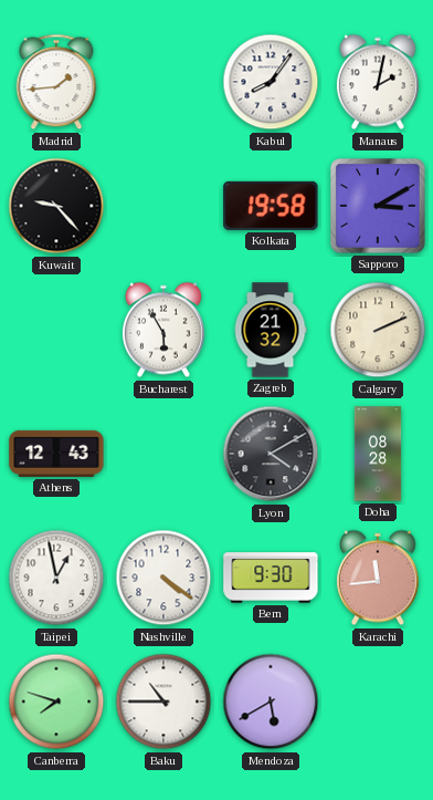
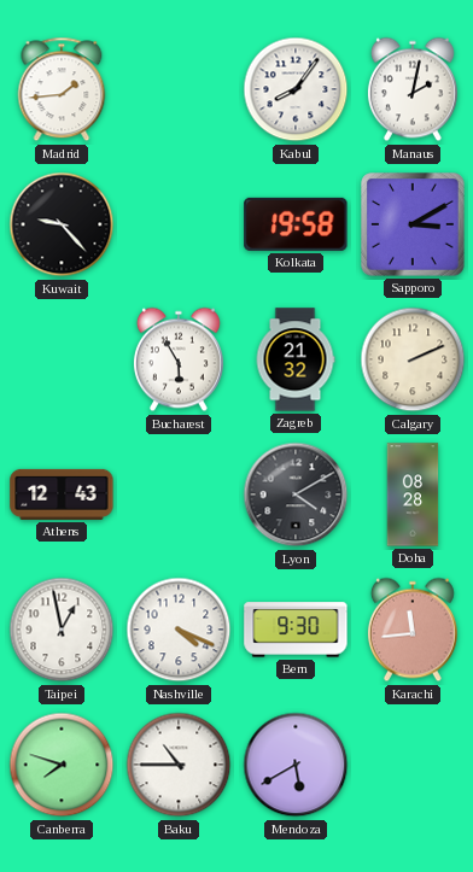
Nashville: 4:21 -> 4:19 (179, 630)
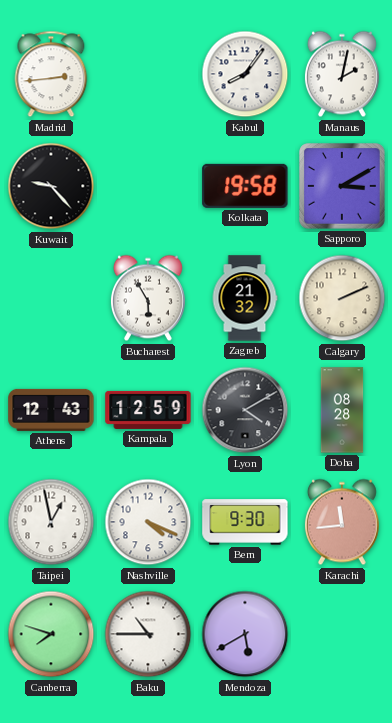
Madrid: 1:44 -> 2:44 (51, 74)
Kampala: none -> 12:59 (148, 410)
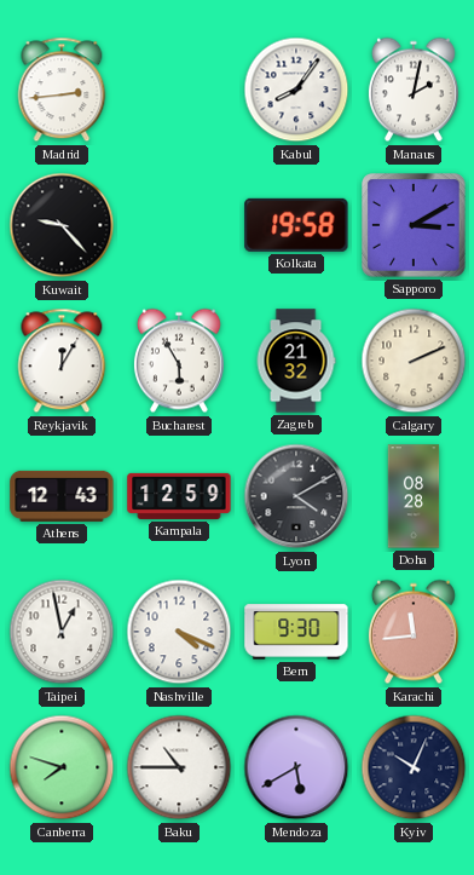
Reykjavik: none -> 12:05 (62, 361)
Kyiv: none -> 10:04 (414, 767)
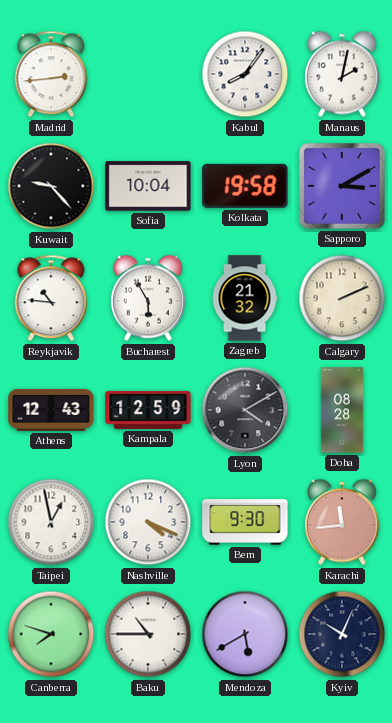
Sofia: none -> 10:04 (148, 186)
Reykjavik: 12:05 -> 10:46 (51, 298)
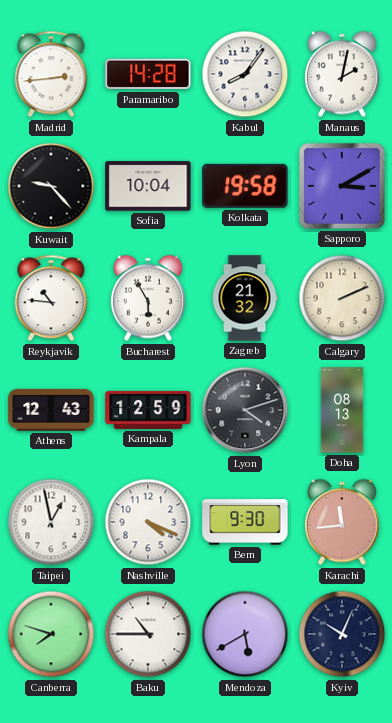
Paramaribo: none -> 14:28 (148, 74)
Lyon: 4:10 -> 4:12 (245, 410)
Doha: 08:28 -> 08:13 (342, 410)
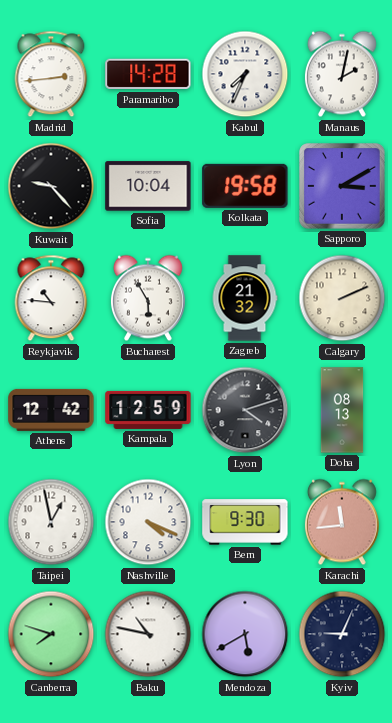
Kabul: 8:06 -> 7:34 (245, 74)
Athens: 12:43 -> 12:42 (51, 410)
Baku: 10:45 -> 10:47 (148, 634)
Kyiv: 10:04 -> 9:04 (342, 634)
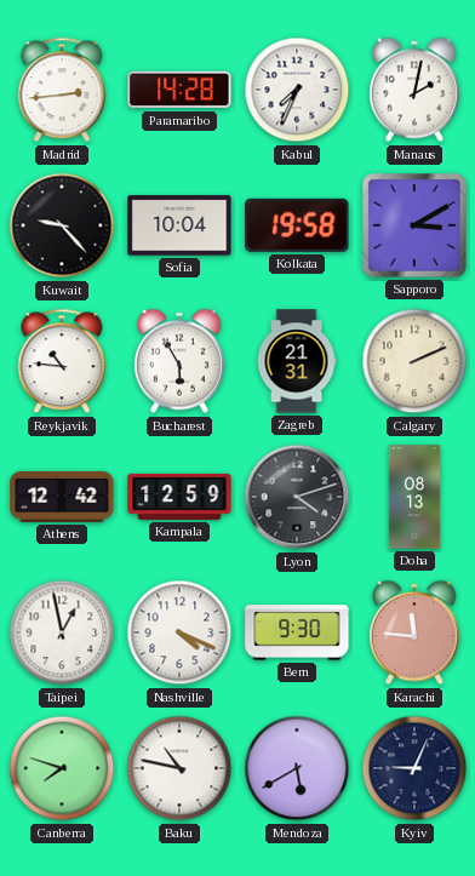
Zagreb: 21:32 -> 21:31 (297, 361)
Karachi: 11:44 -> 11:46 (414, 632)
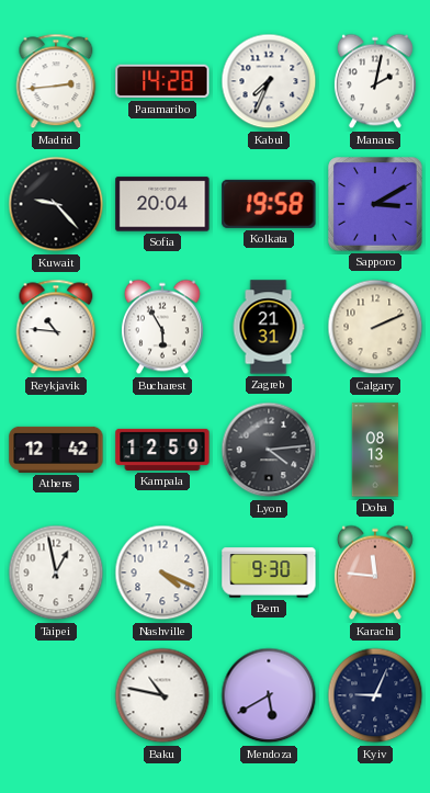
Sofia: 10:04 -> 20:04 (162, 204)
Lyon: 4:12 -> 4:14 (269, 450)
Canberra: 7:48 -> none (62, 768)
